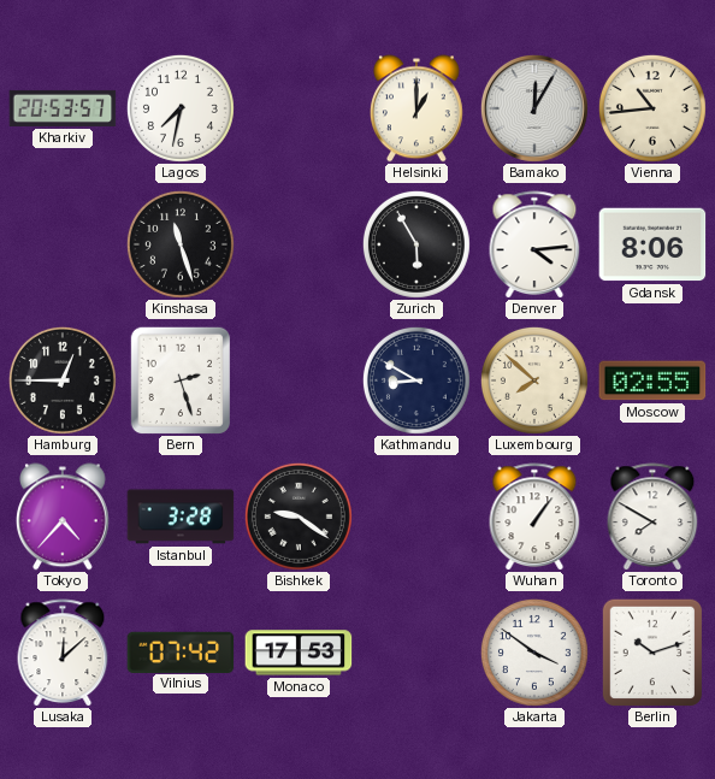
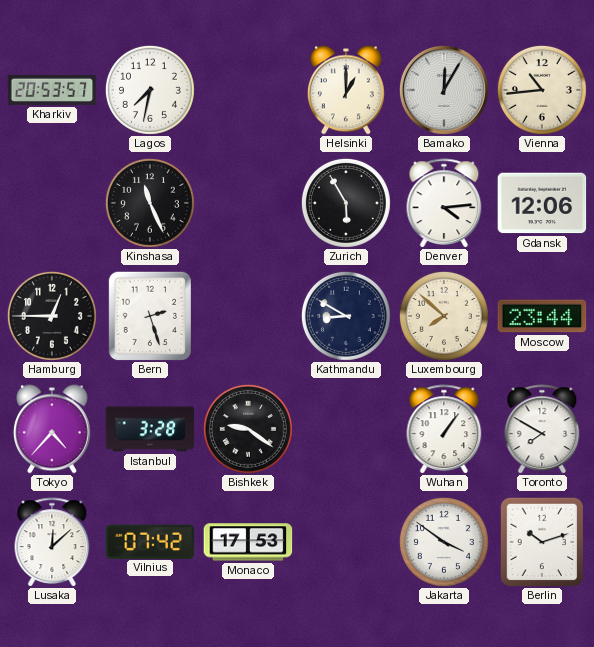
Kinshasa: 11:27 -> 11:26 (150, 203)
Gdansk: 8:06 -> 12:06 (542, 203)
Moscow: 02:55 -> 23:44 (542, 316)
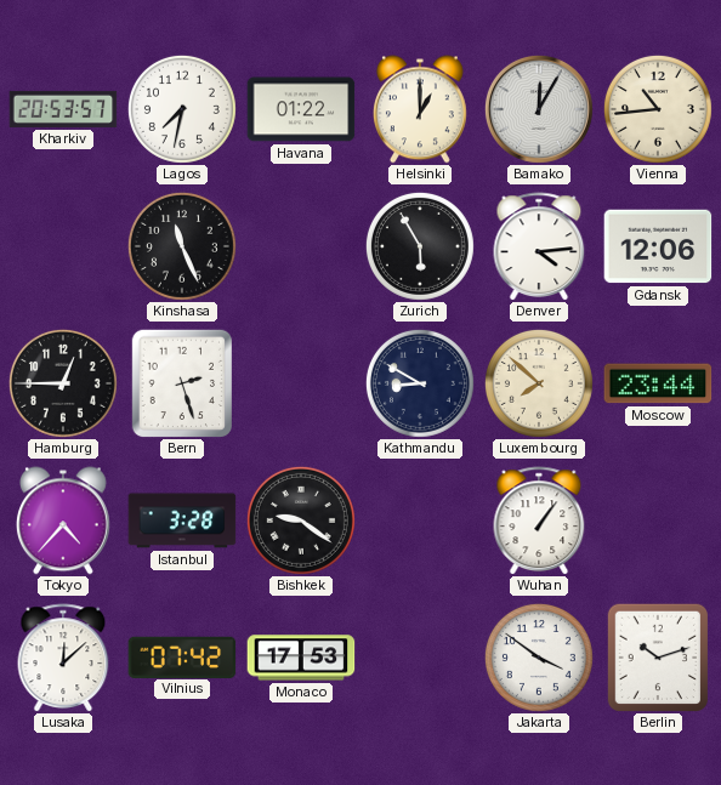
Havana: none -> 01:22 (301, 109)
Toronto: 7:50 -> none (542, 429)
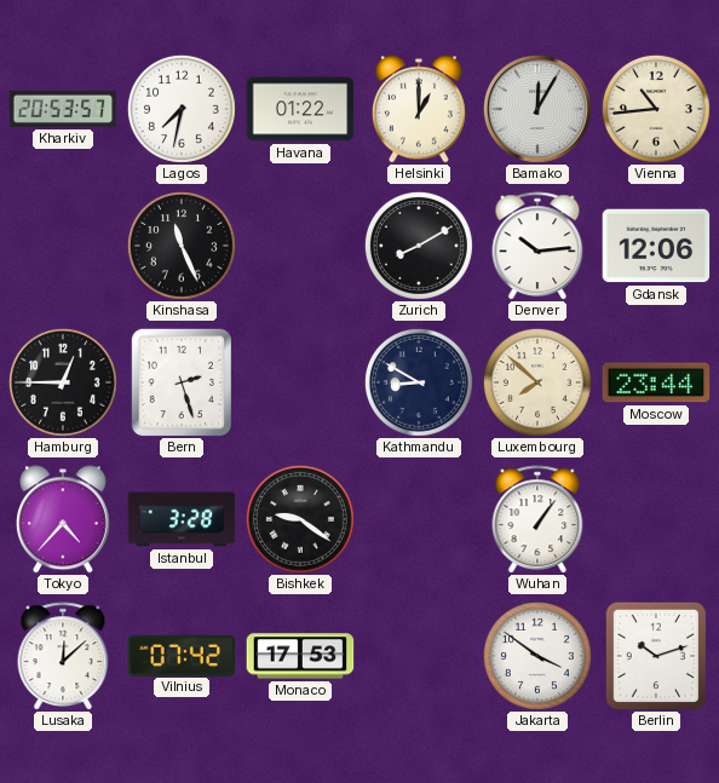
Zurich: 5:55 -> 8:10 (419, 246)
Denver: 4:14 -> 10:14 (537, 246)
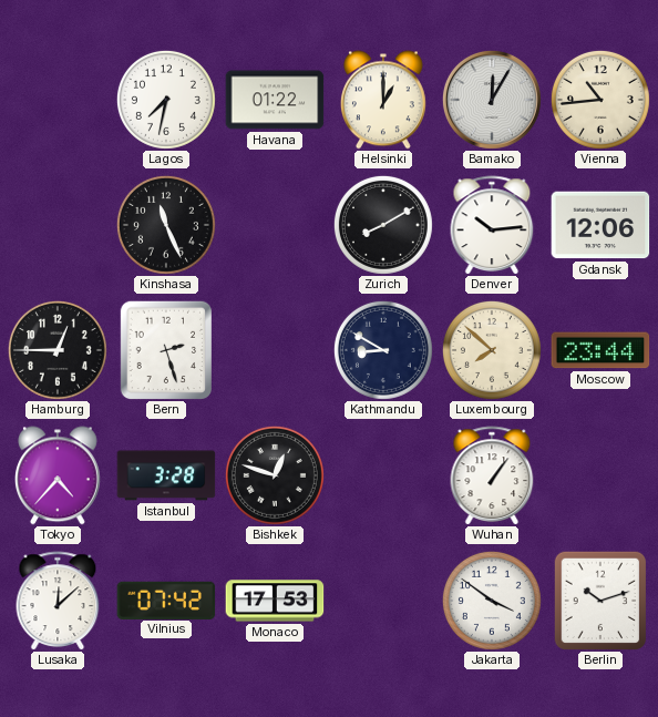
Kharkiv: 20:53 -> none (63, 109)
Bishkek: 9:21 -> 12:48 (275, 475)
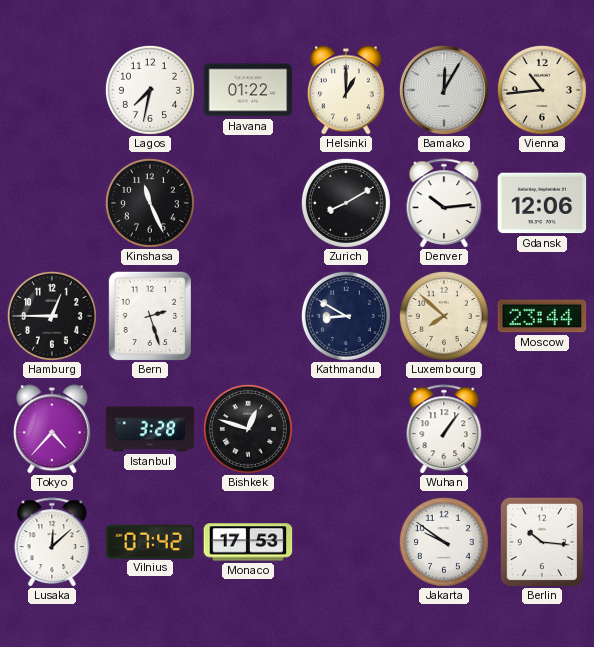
Jakarta: 3:51 -> 9:51 (444, 542)
Berlin: 10:12 -> 10:16 (541, 542)
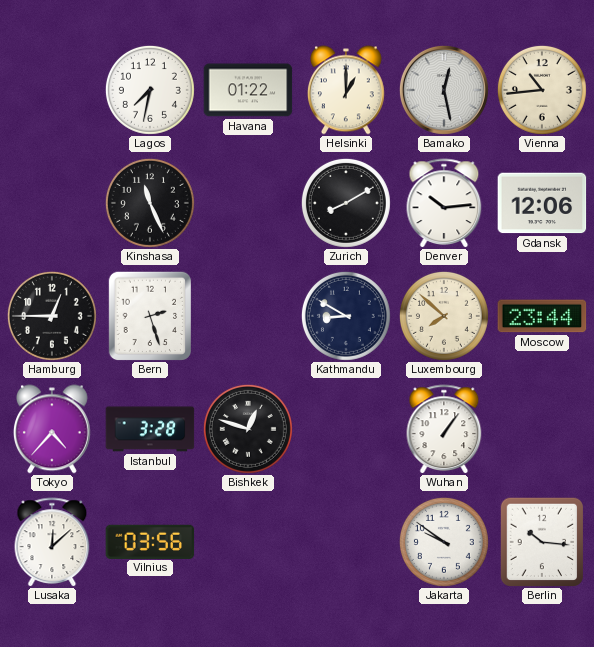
Bamako: 12:05 -> 12:28 (444, 90)
Vilnius: 07:42 -> 03:56 (150, 541)
Monaco: 17:53 -> none (248, 542)
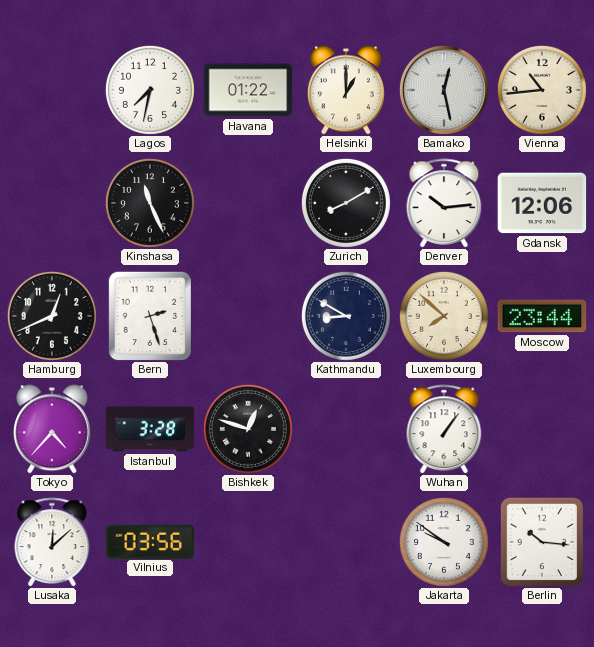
Hamburg: 12:45 -> 12:41 (52, 316)
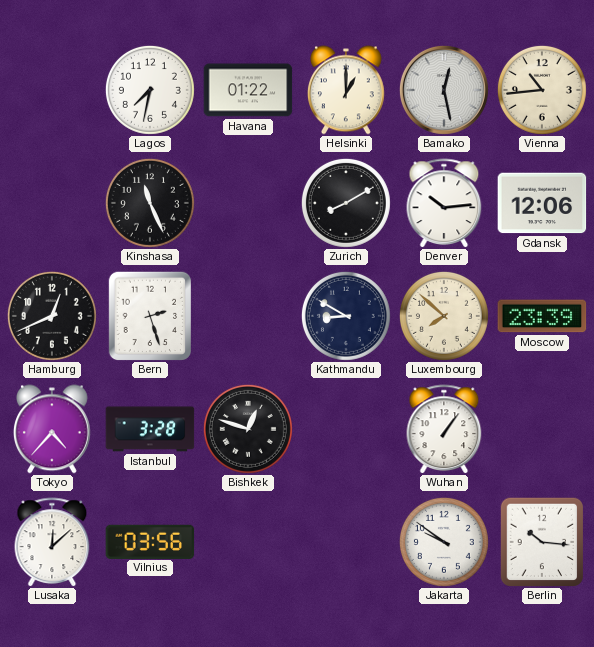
Moscow: 23:44 -> 23:39 (542, 316)
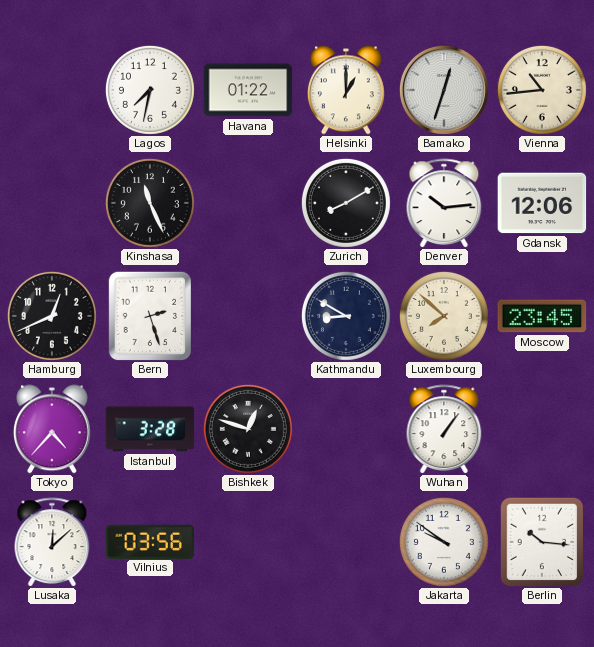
Bamako: 12:28 -> 12:33 (444, 90)
Moscow: 23:39 -> 23:45 (542, 316)
